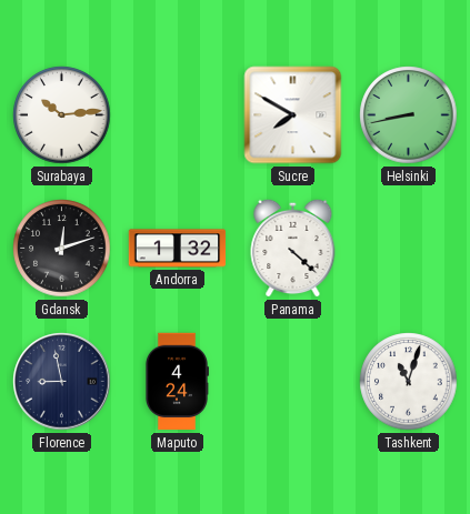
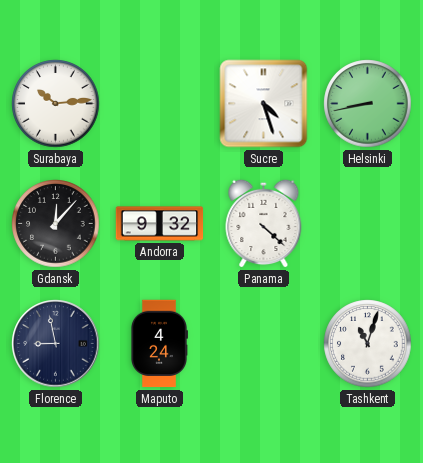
Sucre: 7:50 -> 4:27 (264, 104)
Gdansk: 12:12 -> 12:07 (56, 224)
Andorra: 1:32 -> 9:32 (160, 224)
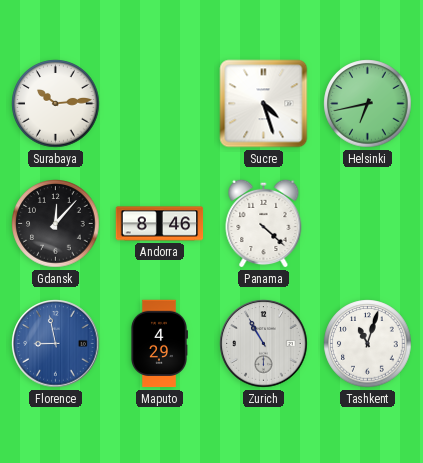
Helsinki: 8:43 -> 6:43 (368, 104)
Andorra: 9:32 -> 8:46 (160, 224)
Florence dial: navy -> blue (56, 344)
Maputo: 4:24 -> 4:29 (159, 344)
Zurich: none -> 10:55 (264, 344)
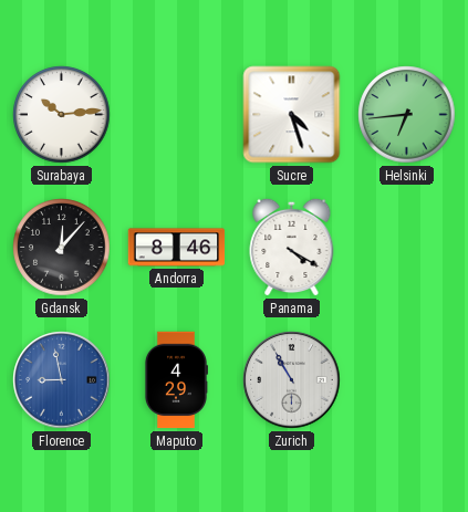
Helsinki: 6:43 -> 6:44 (407, 115)
Panama: 4:22 -> 4:20 (292, 247)
Tashkent: 11:03 -> none (368, 344)
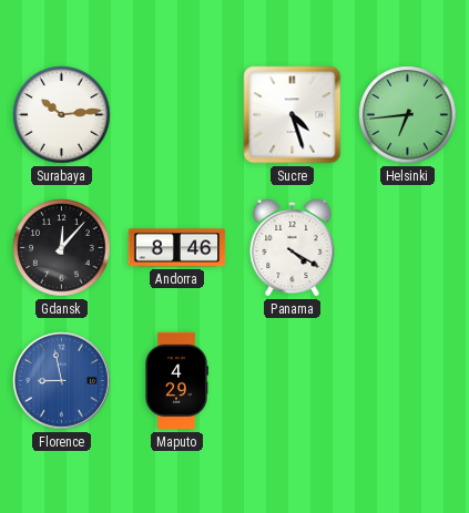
Zurich: 10:55 -> none (292, 380)
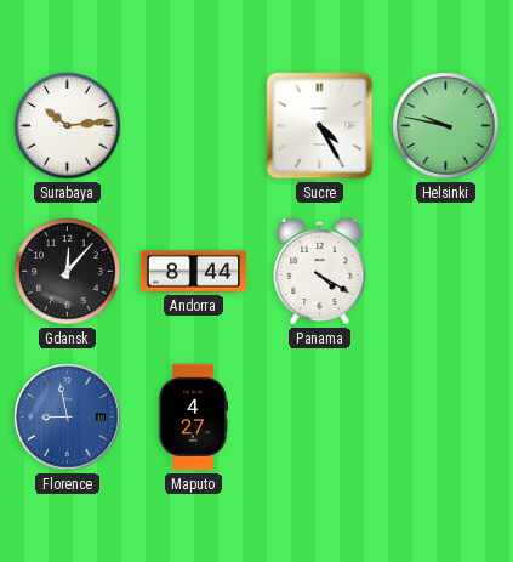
Sucre: 4:27 -> 4:25 (320, 126)
Helsinki: 6:44 -> 9:47 (446, 126)
Andorra: 8:46 -> 8:44 (194, 272)
Maputo: 4:29 -> 4:27 (193, 418)
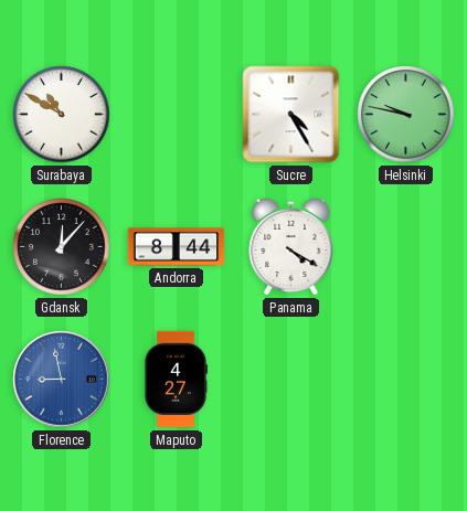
Surabaya: 10:14 -> 10:50 (62, 115)
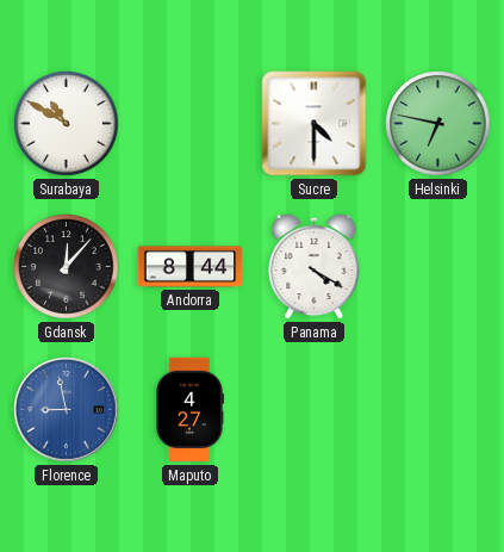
Sucre: 4:25 -> 4:30 (315, 124)
Helsinki: 9:47 -> 6:47 (438, 124)
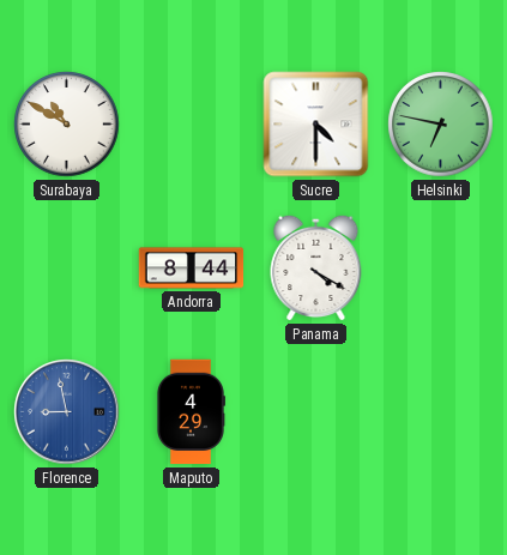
Gdansk: 12:07 -> none (67, 267)
Maputo: 4:27 -> 4:29 (191, 412)
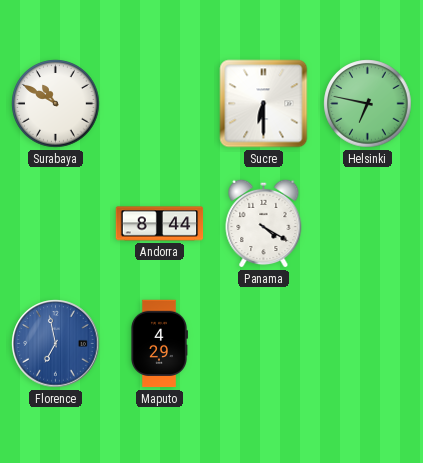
Sucre: 4:30 -> 6:30 (264, 104)
Florence: 8:58 -> 6:58 (56, 344)
